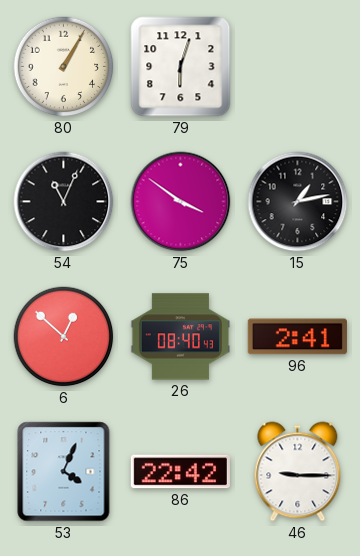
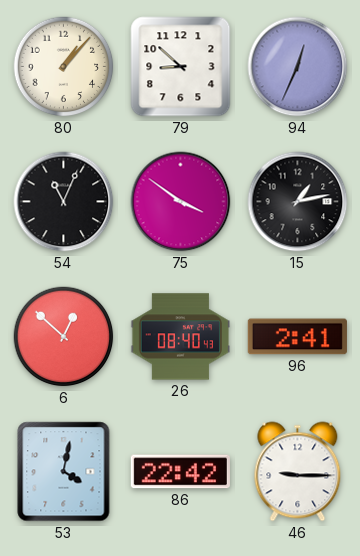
80: 1:05 -> 1:07 (64, 67)
79: 6:03 -> 8:52 (181, 67)
94: none -> 12:34 (298, 67)
53: 4:04 -> 4:02 (64, 472)
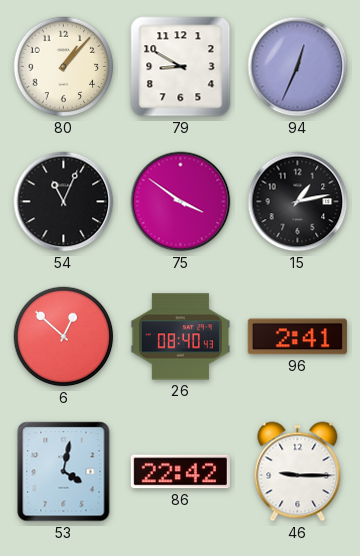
79: 8:52 -> 8:50 (181, 67)
